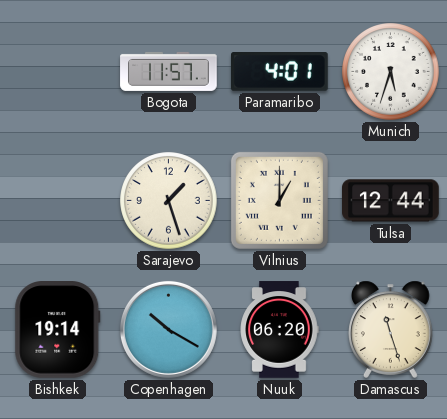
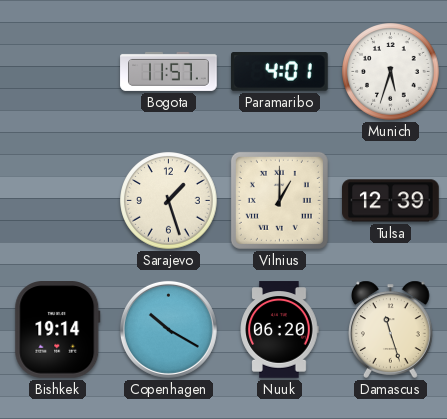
Tulsa: 12:44 -> 12:39 (391, 201)
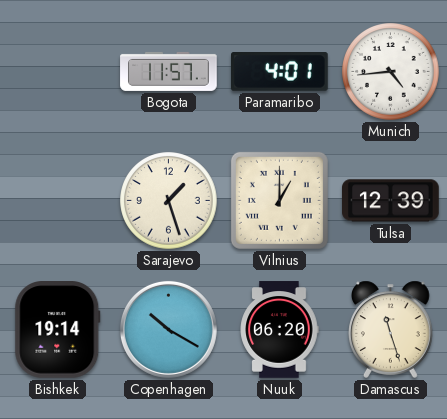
Munich: 5:33 -> 4:44 (391, 72)
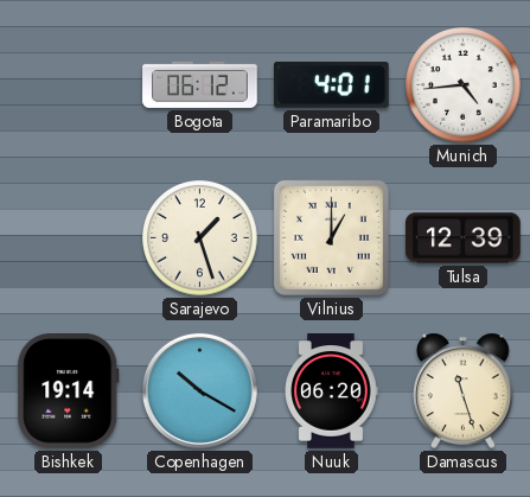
Bogota: 11:57 -> 06:12 (200, 84)
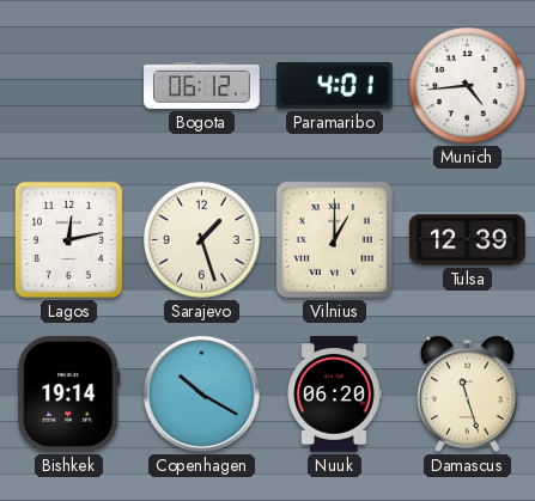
Lagos: none -> 12:13 (68, 239)
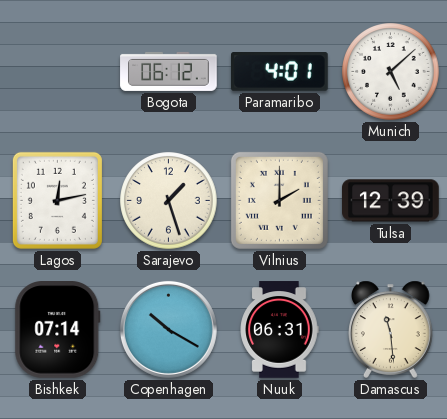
Munich: 4:44 -> 5:08 (391, 72)
Vilnius: 1:00 -> 2:00 (279, 200)
Bishkek: 19:14 -> 07:14 (58, 330)
Nuuk: 06:20 -> 06:31 (279, 330)
Damascus: 11:27 -> 11:29 (391, 329)
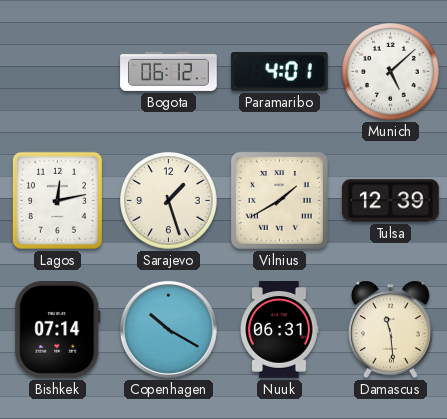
Vilnius: 2:00 -> 1:40 (279, 200)
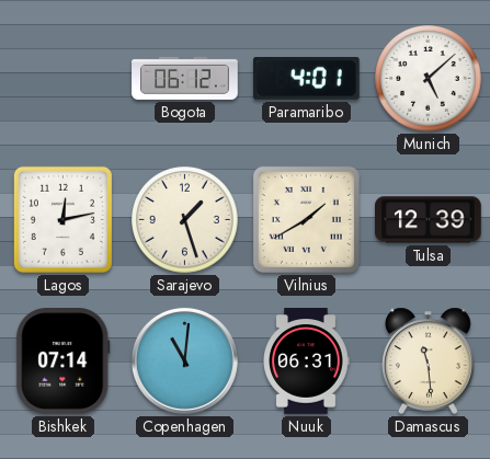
Copenhagen: 10:20 -> 11:01 (184, 360)
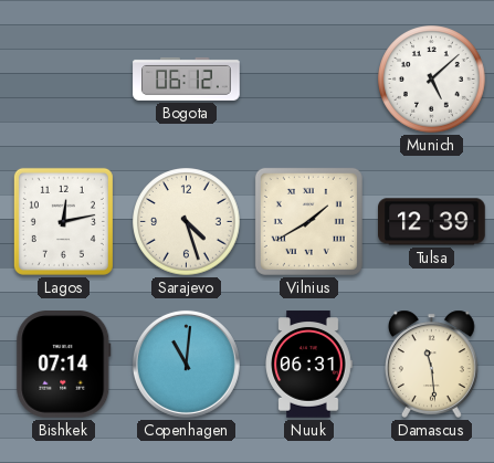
Paramaribo: 4:01 -> none (307, 79)
Sarajevo: 1:27 -> 4:27 (187, 222)
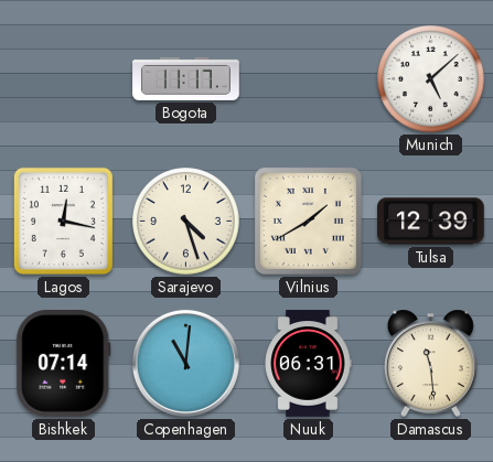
Bogota: 06:12 -> 11:17 (186, 78)
Lagos: 12:13 -> 12:17 (63, 221)
